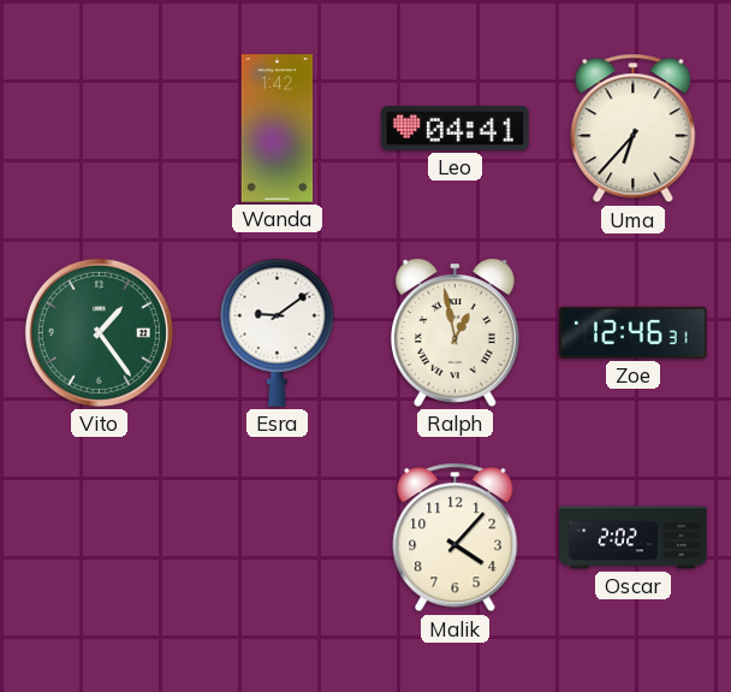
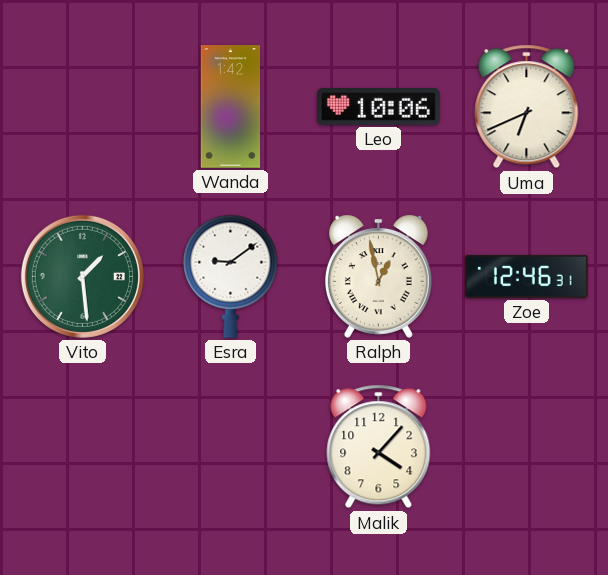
Leo: 04:41 -> 10:06 (379, 107)
Uma: 6:37 -> 6:41 (527, 107)
Vito: 1:24 -> 1:29 (82, 276)
Oscar: 2:02 -> none (634, 538)
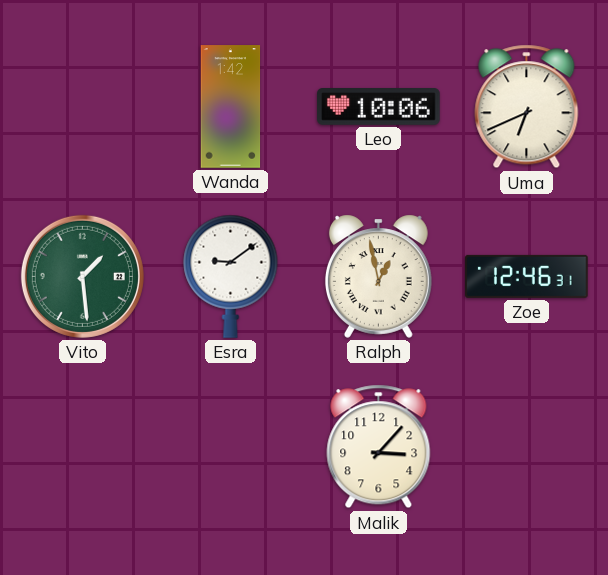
Malik: 4:07 -> 3:07 (379, 447)
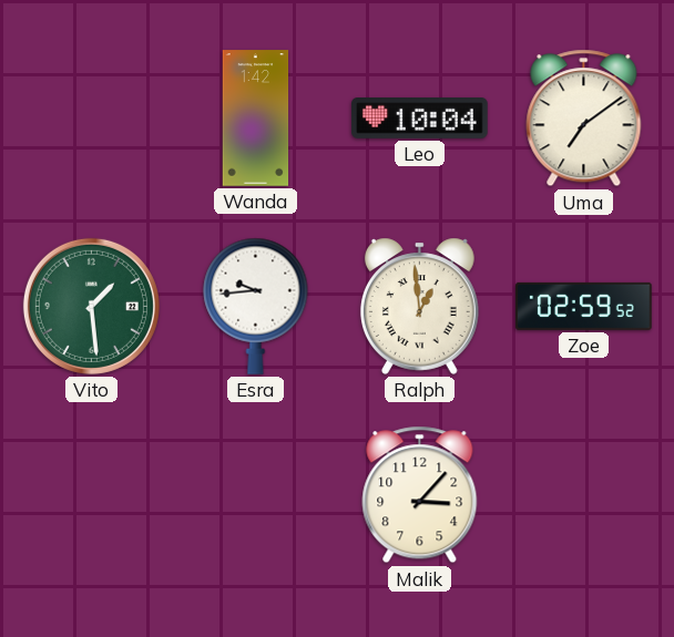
Leo: 10:06 -> 10:04 (420, 119)
Uma: 6:41 -> 7:09 (584, 119)
Esra: 9:09 -> 9:44 (256, 306)
Ralph: 12:58 -> 12:59 (419, 306)
Zoe: 12:46 -> 02:59 (584, 306)
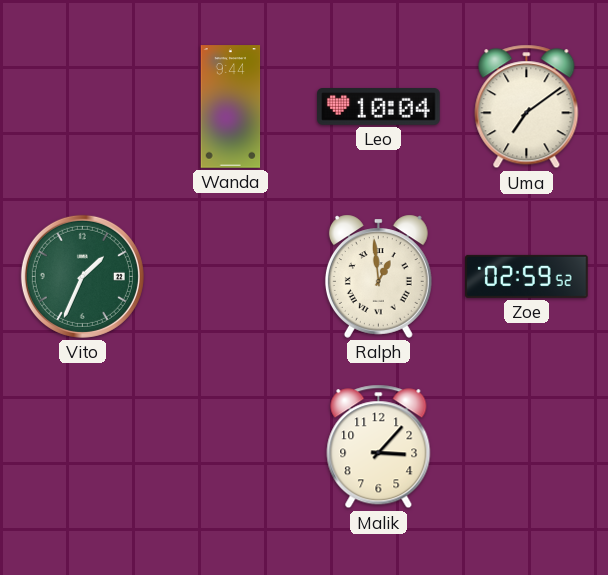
Wanda: 1:42 -> 9:44 (231, 107)
Vito: 1:29 -> 1:34 (82, 276)
Esra: 9:44 -> none (256, 306)
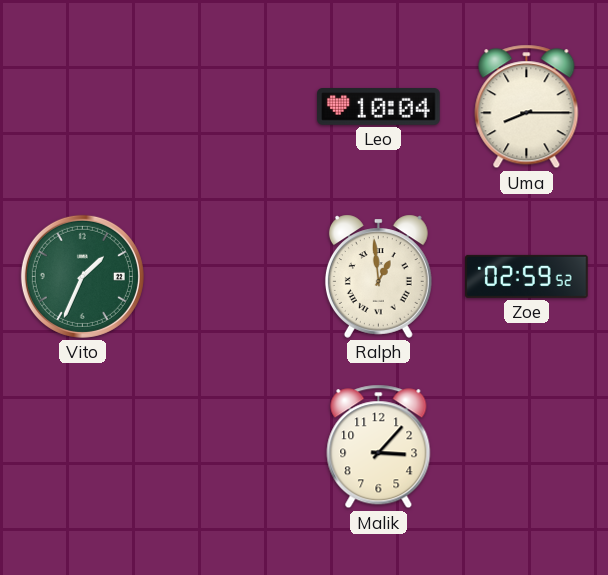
Wanda: 9:44 -> none (231, 107)
Uma: 7:09 -> 8:15 (527, 107)
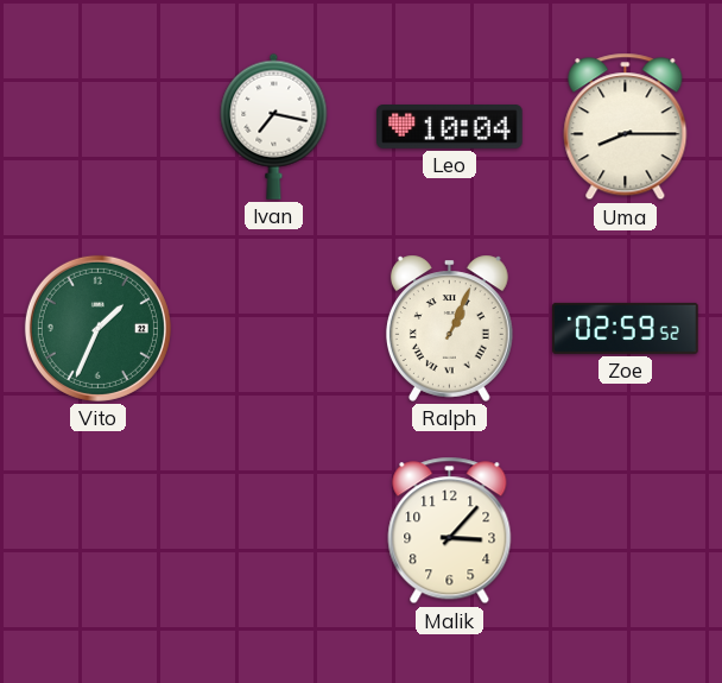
Ivan: none -> 7:17 (274, 126)
Ralph: 12:59 -> 1:04 (449, 328)
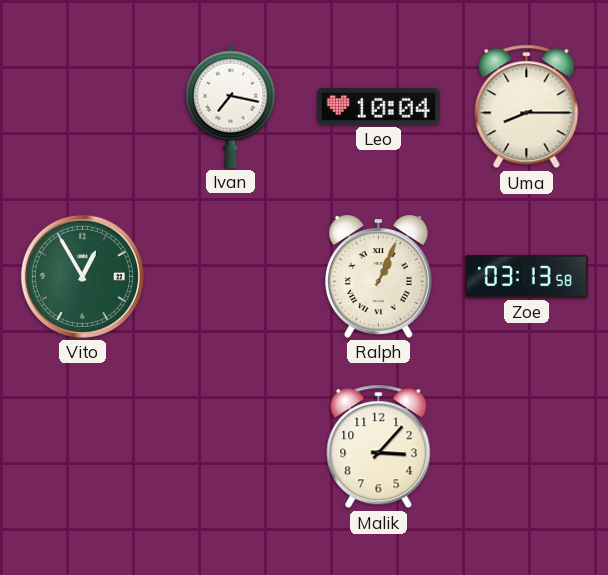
Vito: 1:34 -> 12:55 (82, 276)
Zoe: 02:59 -> 03:13 (527, 276)
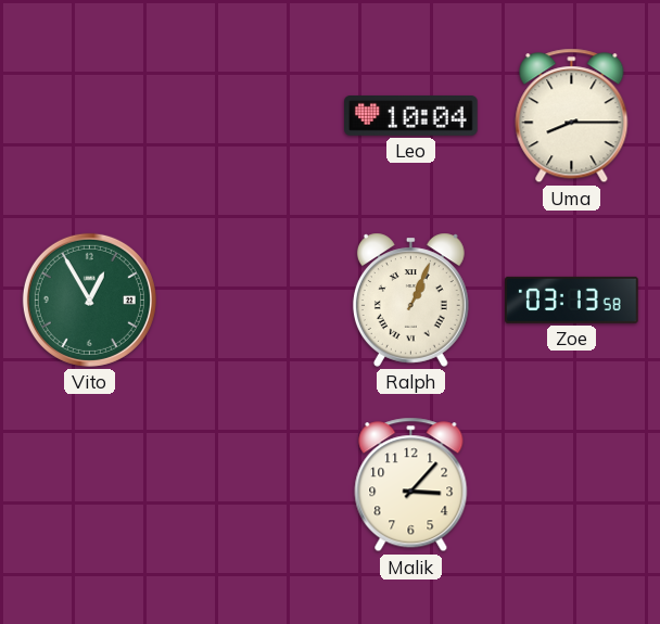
Ivan: 7:17 -> none (231, 106)
